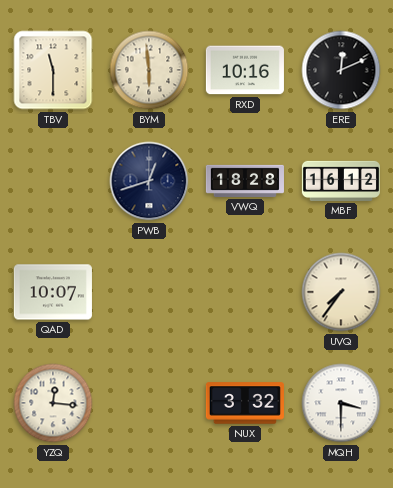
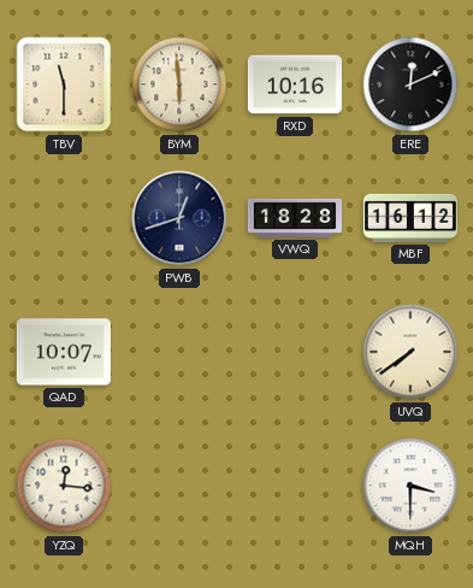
UVQ: 7:36 -> 7:39 (410, 352)
NUX: 3:32 -> none (245, 403)
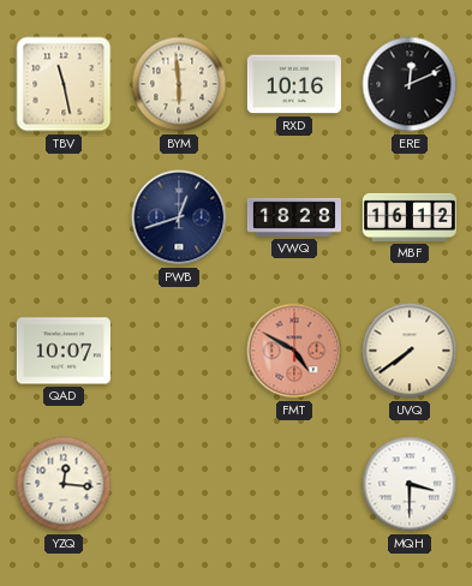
TBV: 11:30 -> 11:28 (64, 84)
FMT: none -> 4:50 (294, 351)
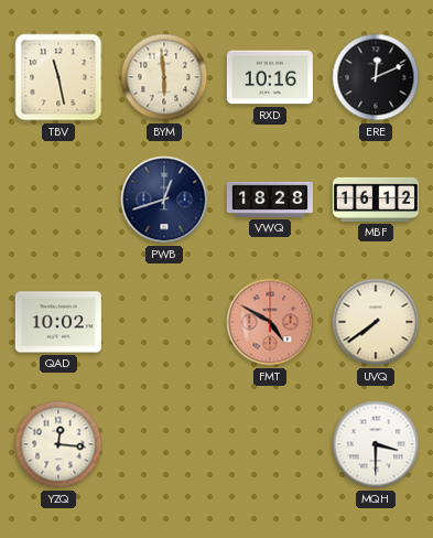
QAD: 10:07 -> 10:02 (58, 322)
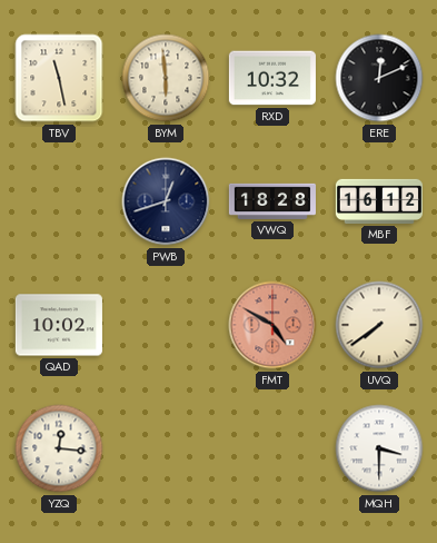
RXD: 10:16 -> 10:32 (272, 78)
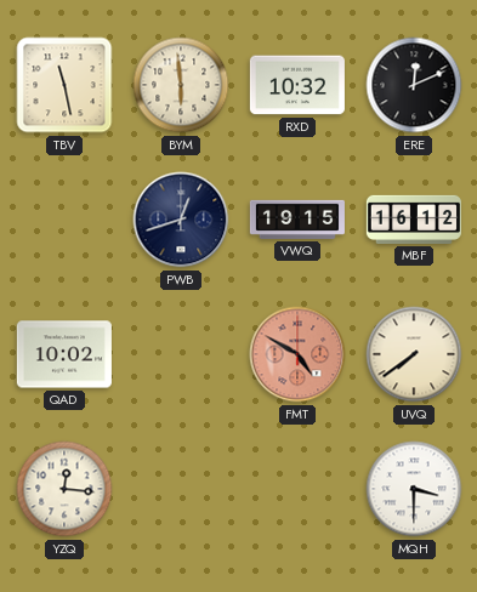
VWQ: 18:28 -> 19:15 (297, 220)
